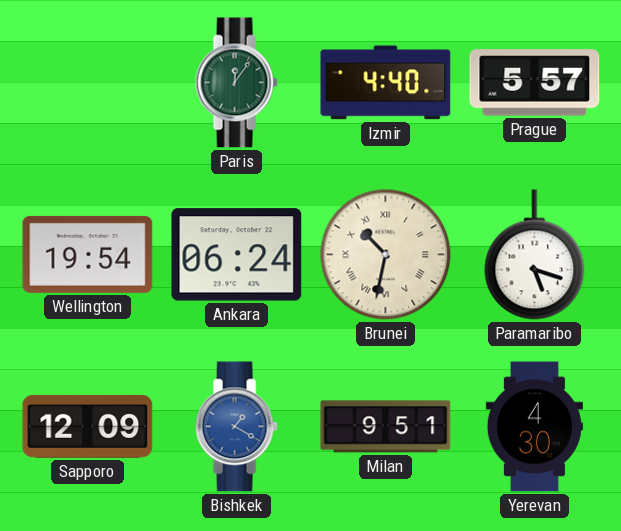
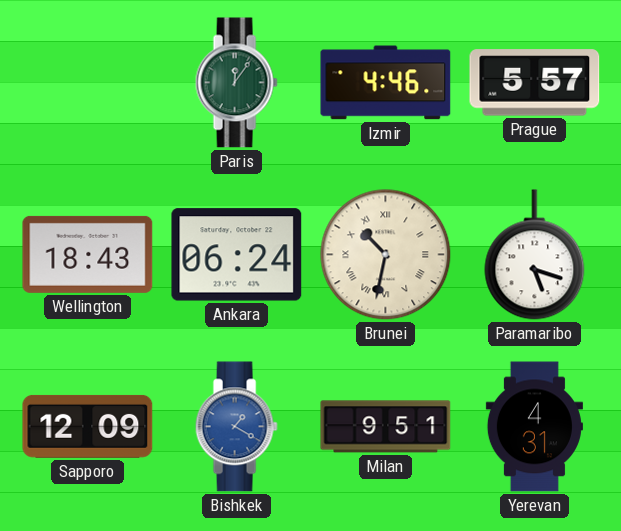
Izmir: 4:40 -> 4:46 (386, 83)
Wellington: 19:54 -> 18:43 (88, 254)
Yerevan: 4:30 -> 4:31 (534, 427)
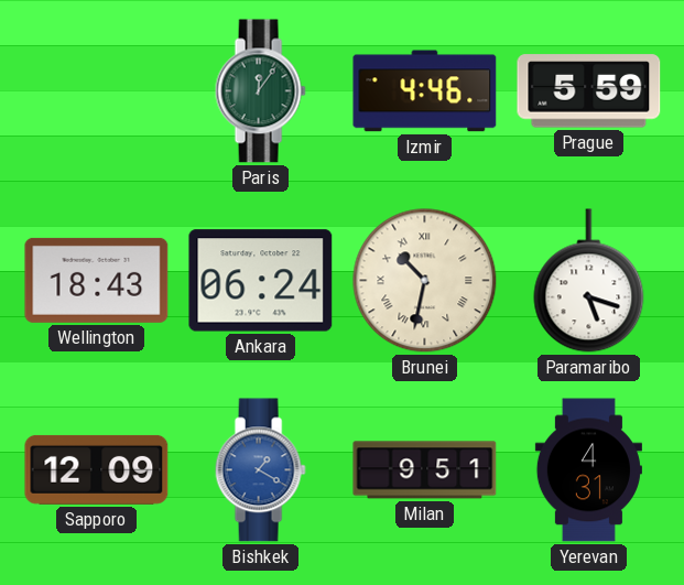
Prague: 5:57 -> 5:59 (589, 91)
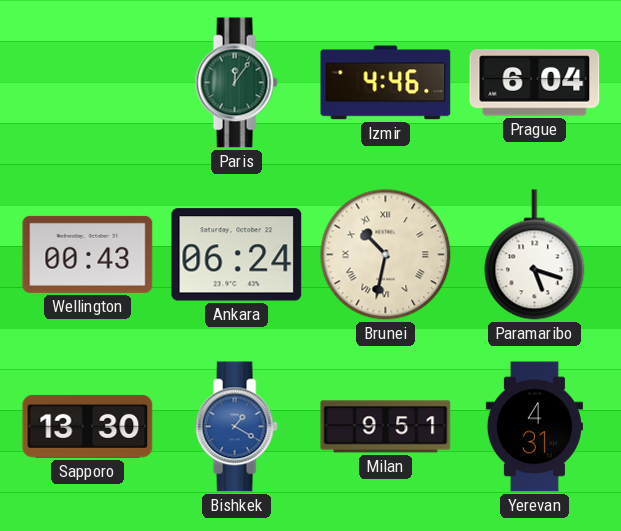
Prague: 5:59 -> 6:04 (535, 83)
Wellington: 18:43 -> 00:43 (88, 254)
Sapporo: 12:09 -> 13:30 (88, 426)
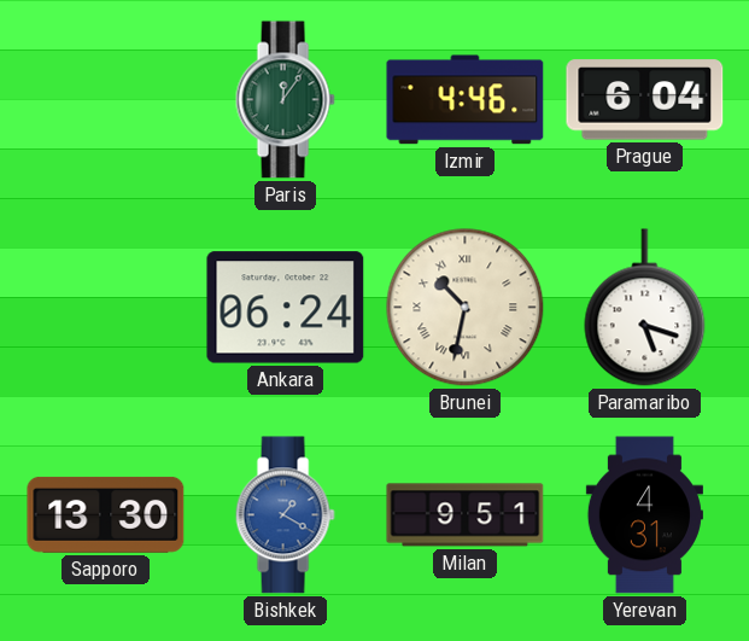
Wellington: 00:43 -> none (88, 254)
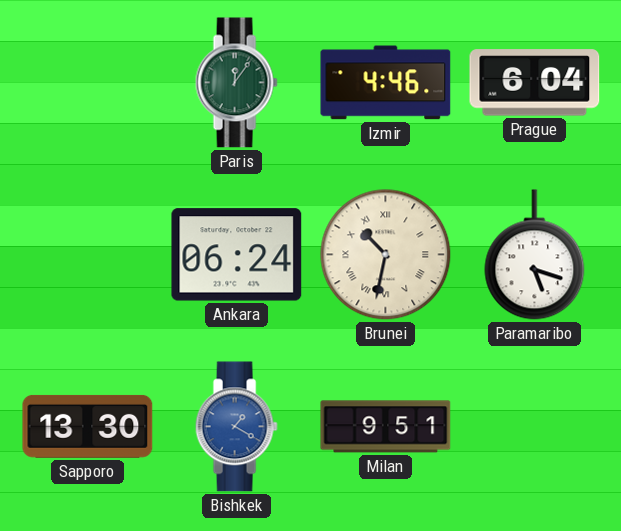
Yerevan: 4:31 -> none (644, 515)
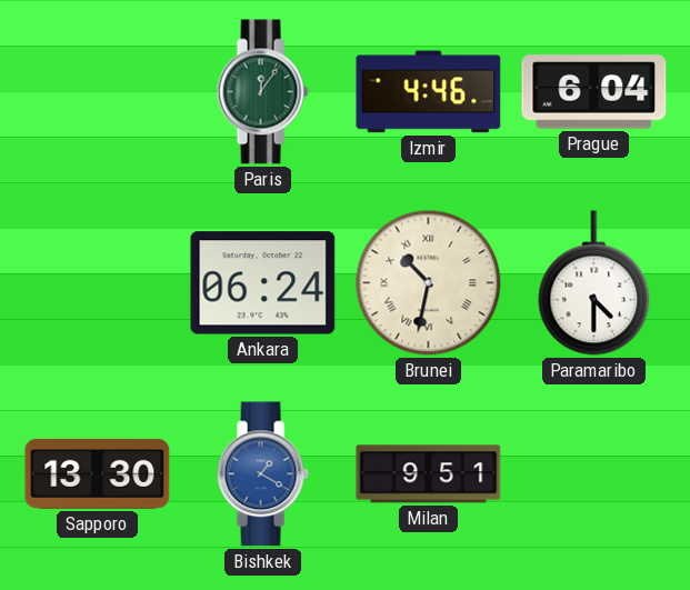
Paramaribo: 5:18 -> 4:30 (594, 283)
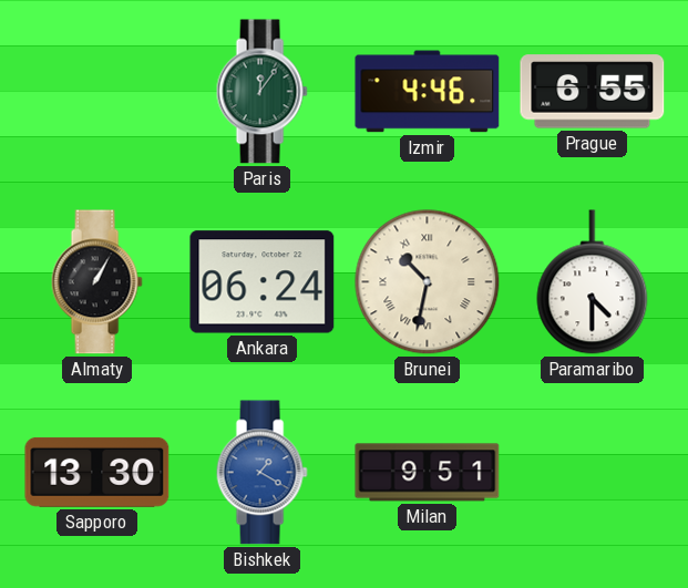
Prague: 6:04 -> 6:55 (593, 92)
Almaty: none -> 1:05 (96, 282)
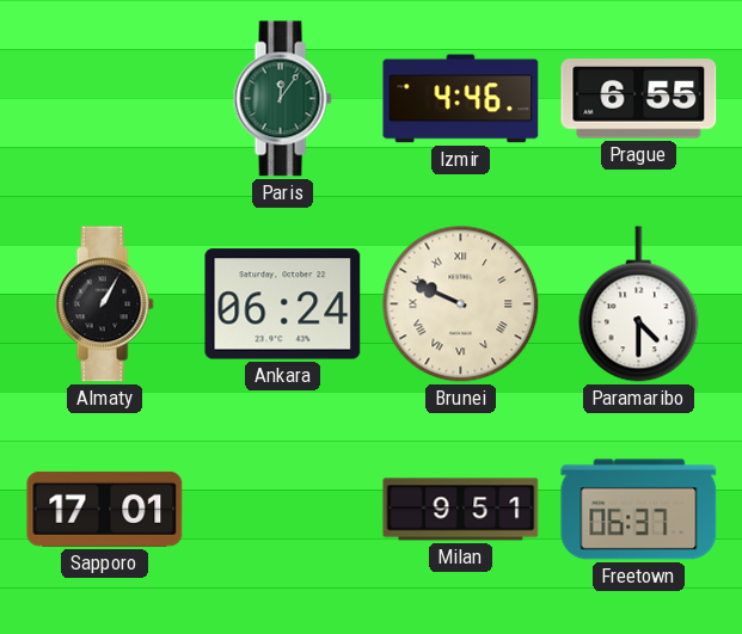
Brunei: 10:32 -> 9:49 (461, 304)
Sapporo: 13:30 -> 17:01 (105, 509)
Bishkek: 1:20 -> none (261, 473)
Freetown: none -> 06:37 (639, 510)
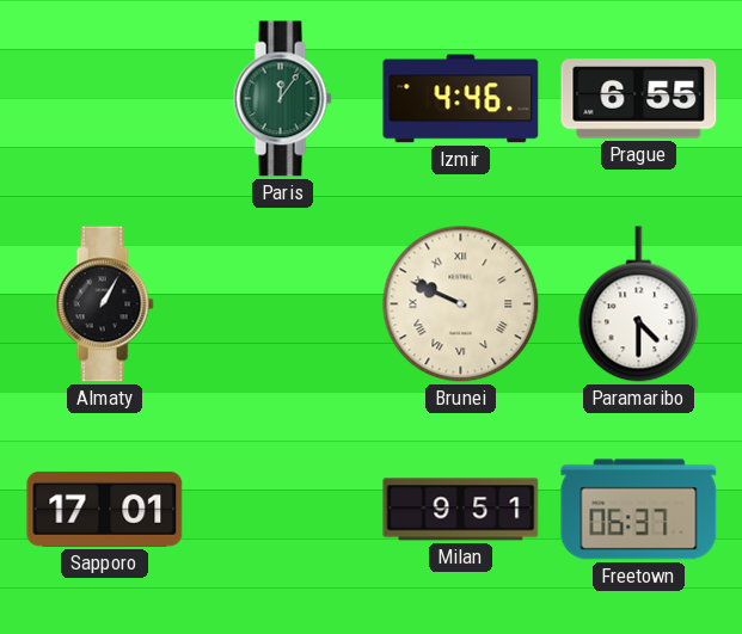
Ankara: 06:24 -> none (283, 304)
